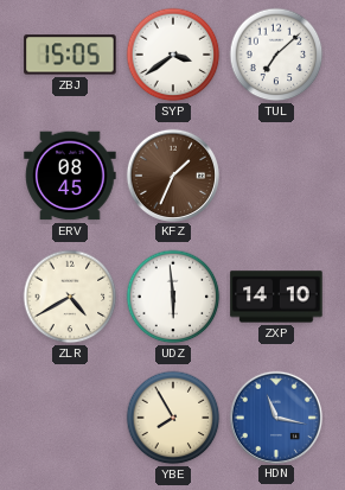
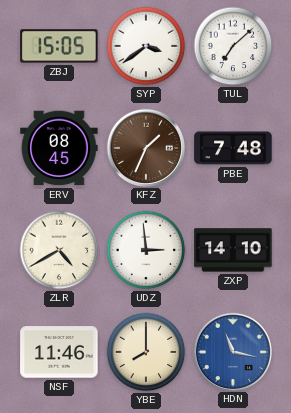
PBE: none -> 7:48 (233, 148)
UDZ: 5:59 -> 2:59 (146, 250)
NSF: none -> 11:46 (59, 352)
YBE: 7:55 -> 8:00 (146, 352)
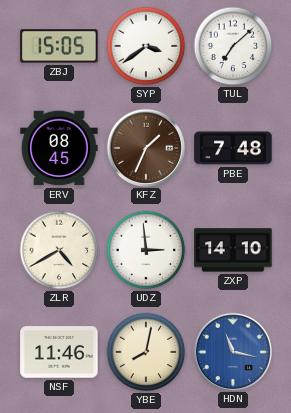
YBE: 8:00 -> 8:02 (146, 352)
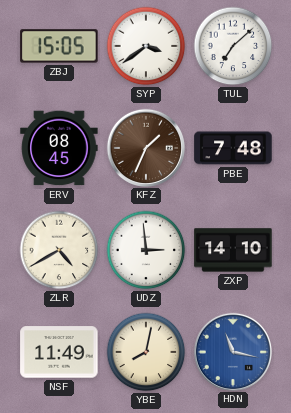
NSF: 11:46 -> 11:49 (59, 352)
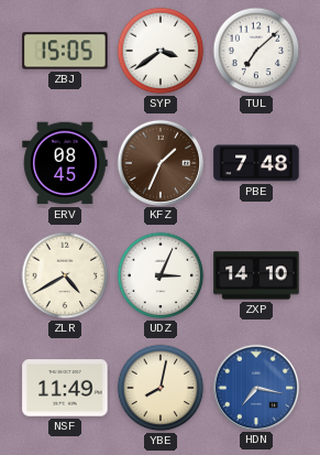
UDZ: 2:59 -> 3:04 (161, 275)
HDN: 11:17 -> 7:17 (255, 387)
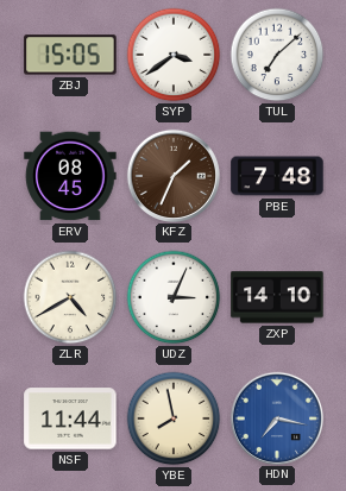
NSF: 11:49 -> 11:44 (70, 418)
YBE: 8:02 -> 7:58 (174, 418)
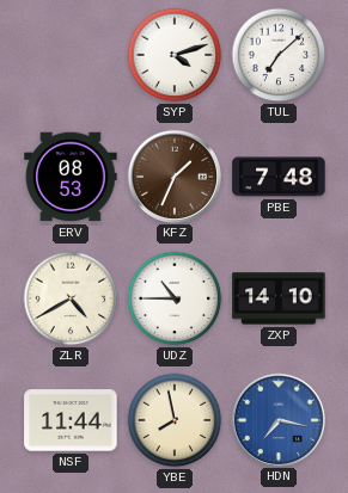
ZBJ: 15:05 -> none (70, 55)
SYP: 3:39 -> 4:12 (175, 55)
ERV: 08:45 -> 08:53 (71, 177)
UDZ: 3:04 -> 10:45 (175, 298)
